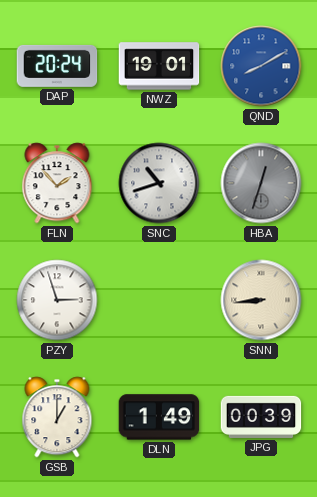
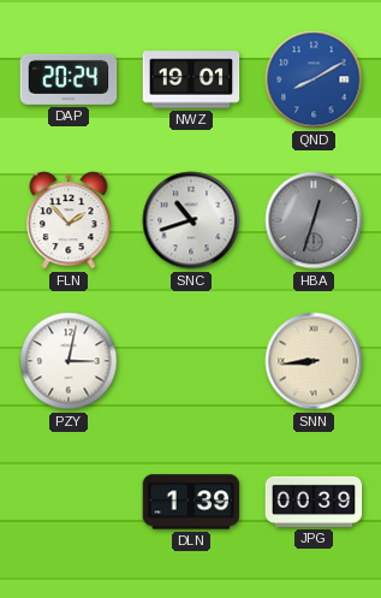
PZY: 2:57 -> 3:02 (69, 361)
GSB: 1:00 -> none (57, 417)
DLN: 1:49 -> 1:39 (191, 502)
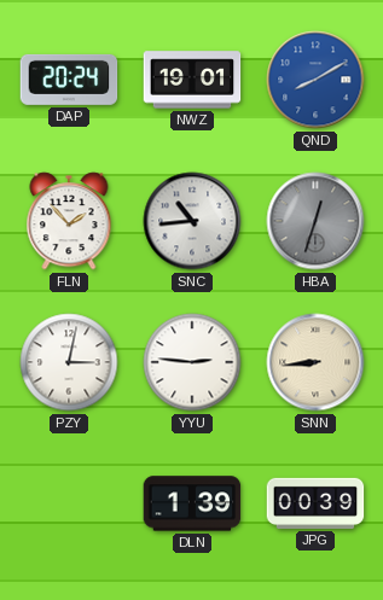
SNC: 10:42 -> 10:44 (192, 221)
YYU: none -> 2:46 (192, 362)
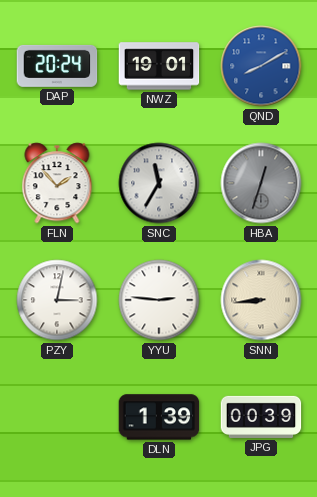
SNC: 10:44 -> 11:35 (159, 183)
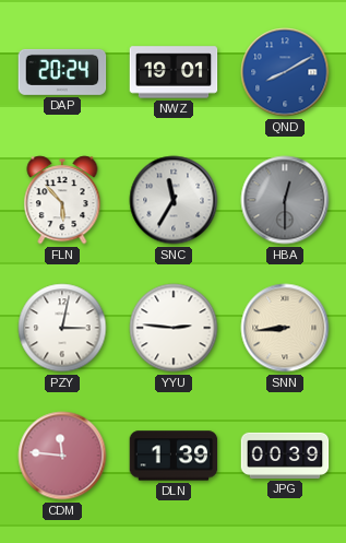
FLN: 1:53 -> 5:53 (62, 200)
HBA: 12:33 -> 12:30 (285, 200)
CDM: none -> 11:46 (62, 456)
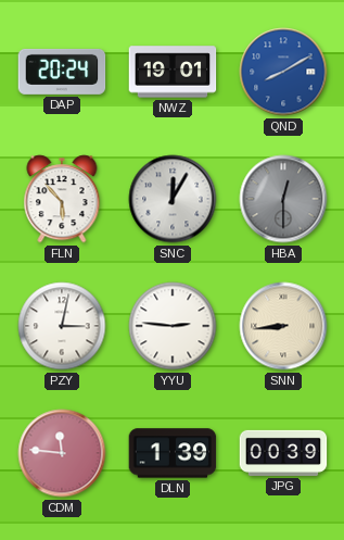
SNC: 11:35 -> 12:05 (173, 199)
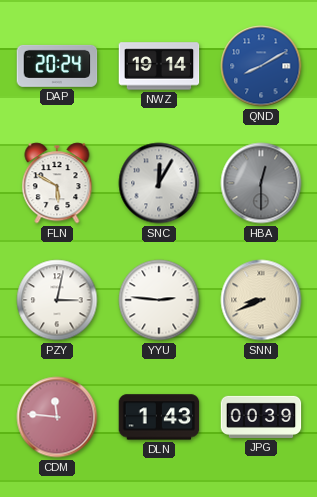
NWZ: 19:01 -> 19:14 (159, 66)
FLN: 5:53 -> 5:50 (57, 183)
SNN: 8:44 -> 8:41 (261, 300)
DLN: 1:39 -> 1:43 (159, 417)
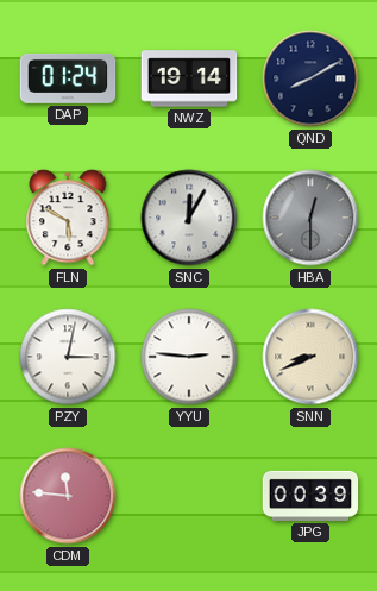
DAP: 20:24 -> 01:24 (68, 78)
QND dial: blue -> navy (310, 78)
DLN: 1:43 -> none (159, 417)
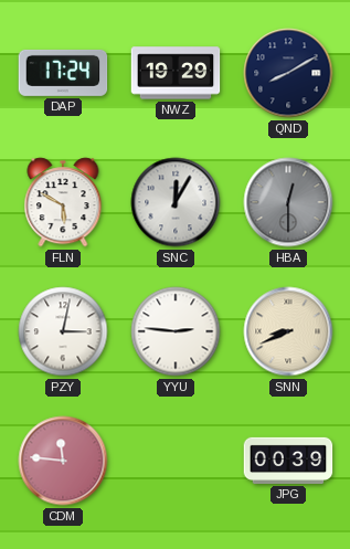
DAP: 01:24 -> 17:24 (63, 73)
NWZ: 19:14 -> 19:29 (176, 73)
